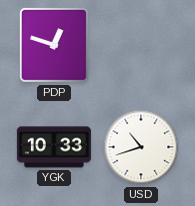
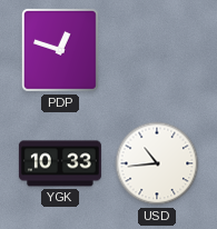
USD: 10:42 -> 10:44 (157, 163)
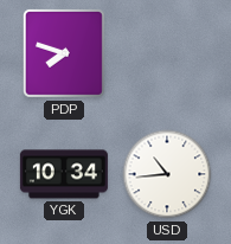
PDP: 12:48 -> 7:48 (65, 54)
YGK: 10:33 -> 10:34 (64, 174)
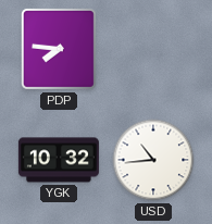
PDP: 7:48 -> 7:46 (60, 50)
YGK: 10:34 -> 10:32 (59, 160)
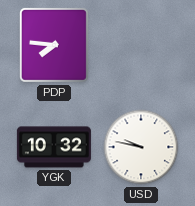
USD: 10:44 -> 9:47 (141, 147)
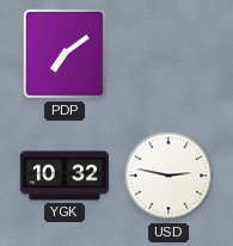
PDP: 7:46 -> 7:09 (66, 55)
USD: 9:47 -> 2:47 (168, 176)
